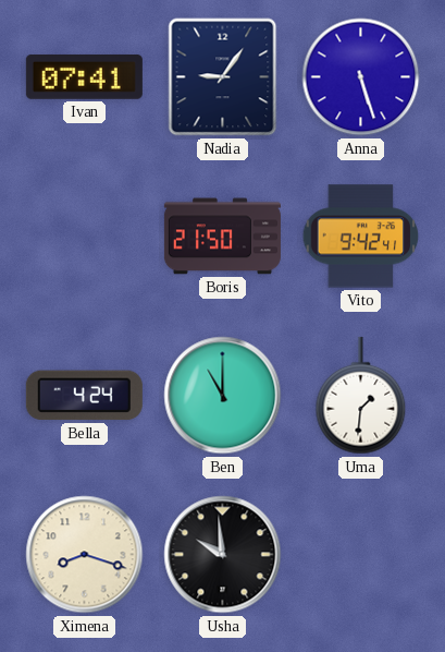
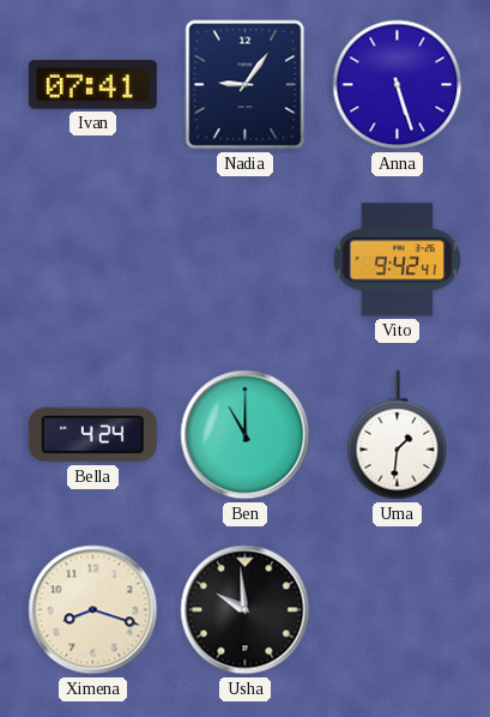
Boris: 21:50 -> none (222, 237)
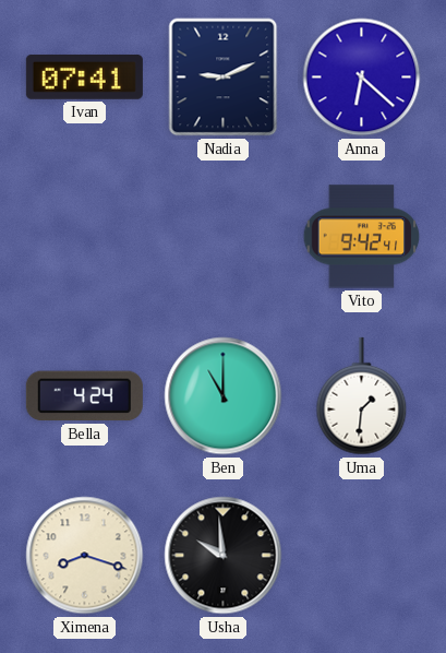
Nadia: 9:06 -> 9:11 (224, 78)
Anna: 5:27 -> 6:22 (362, 78)
